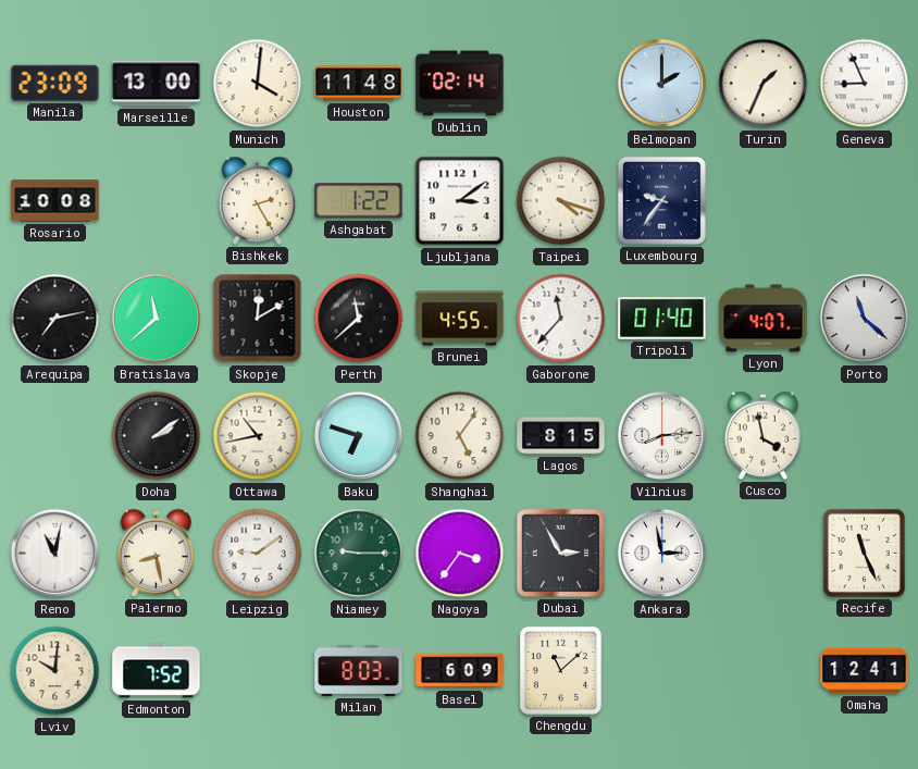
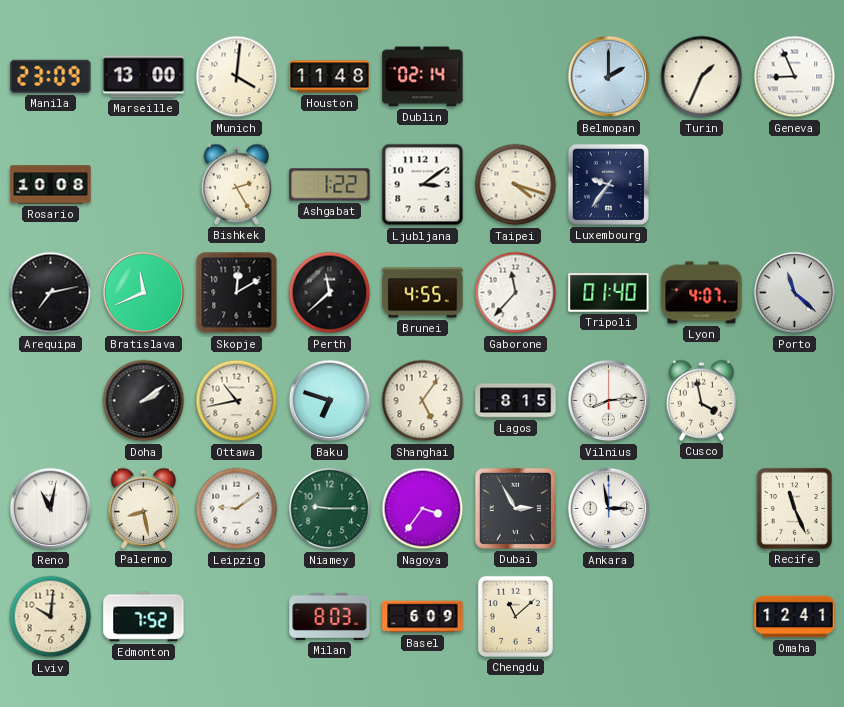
Bratislava: 11:38 -> 11:41 (144, 293)
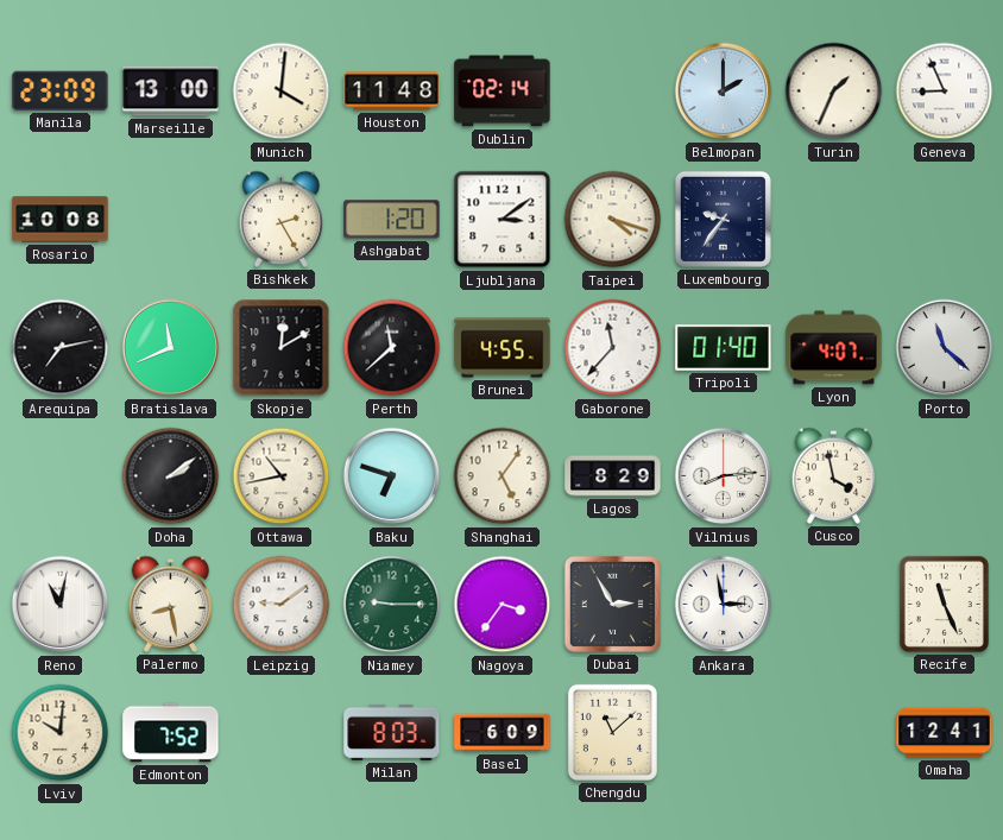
Ashgabat: 1:22 -> 1:20 (392, 220)
Lagos: 8:15 -> 8:29 (613, 476)
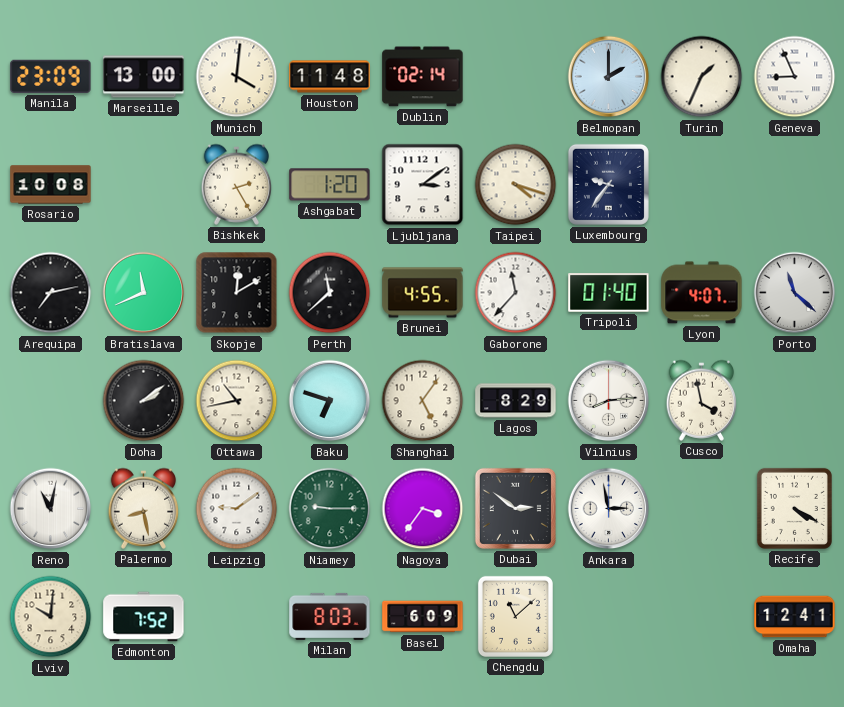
Dubai: 2:55 -> 2:51 (515, 508)
Recife: 11:26 -> 4:20 (794, 508)
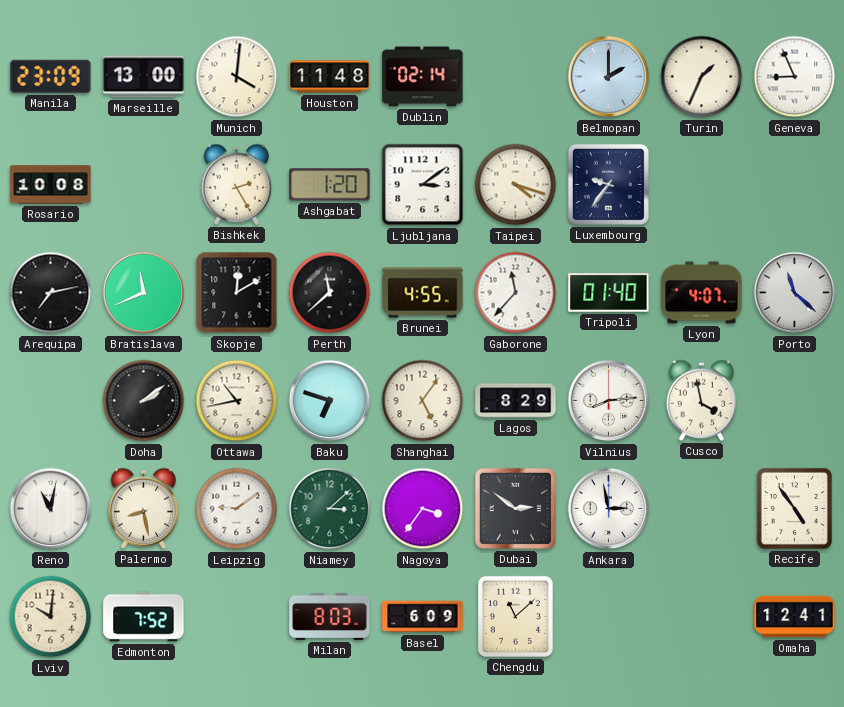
Niamey: 9:15 -> 3:08 (330, 509)
Recife: 4:20 -> 4:54 (794, 508)
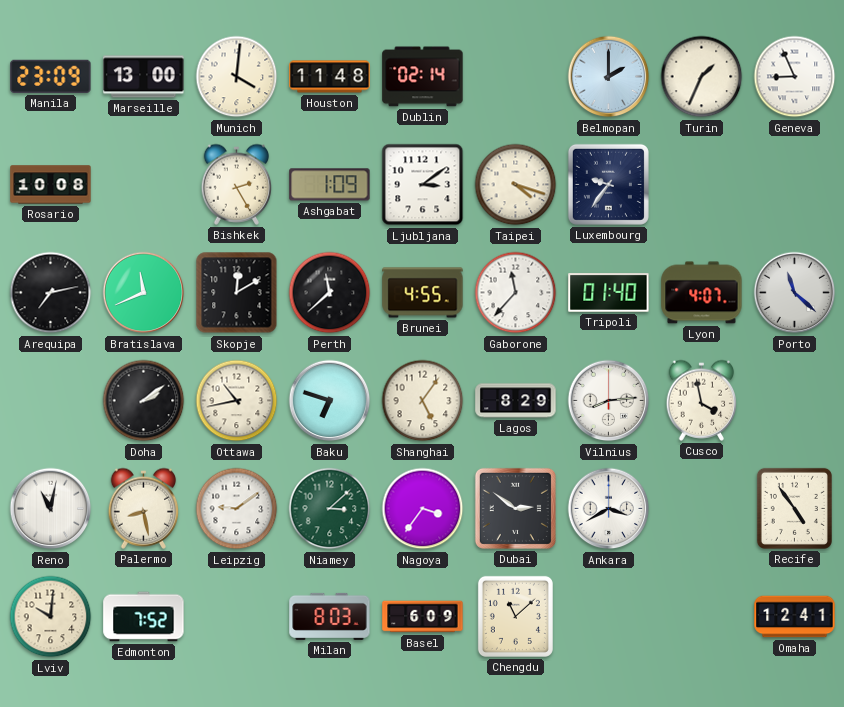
Ashgabat: 1:20 -> 1:09 (330, 185)
Ankara: 2:58 -> 3:40 (609, 509)
